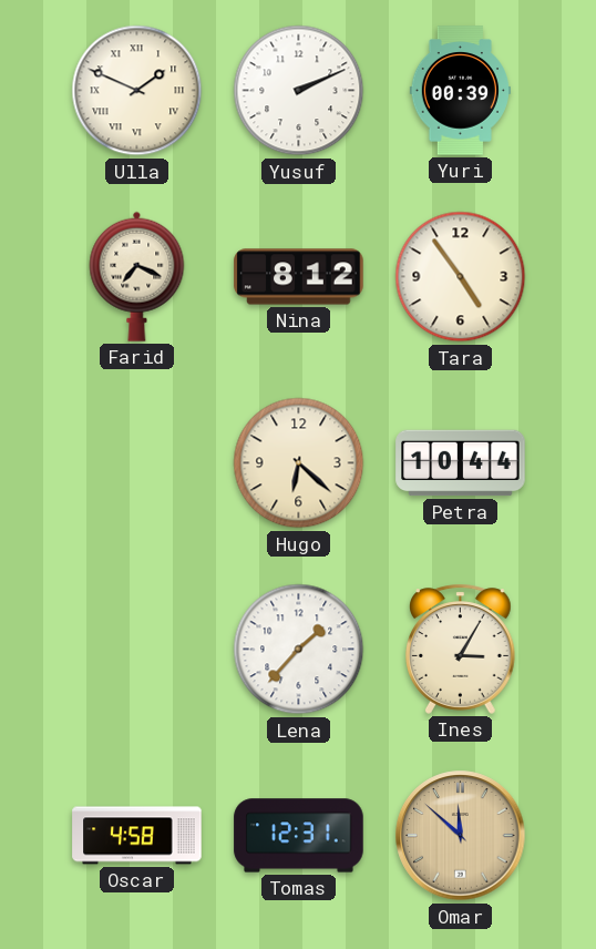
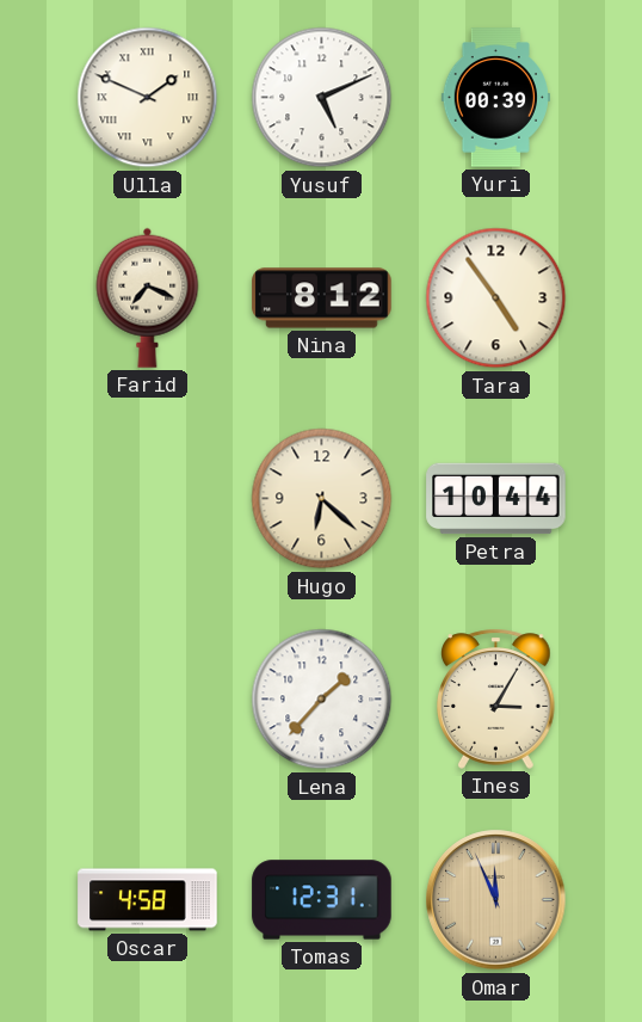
Yusuf: 2:11 -> 5:11 (322, 98)
Omar: 11:52 -> 11:56 (496, 900)
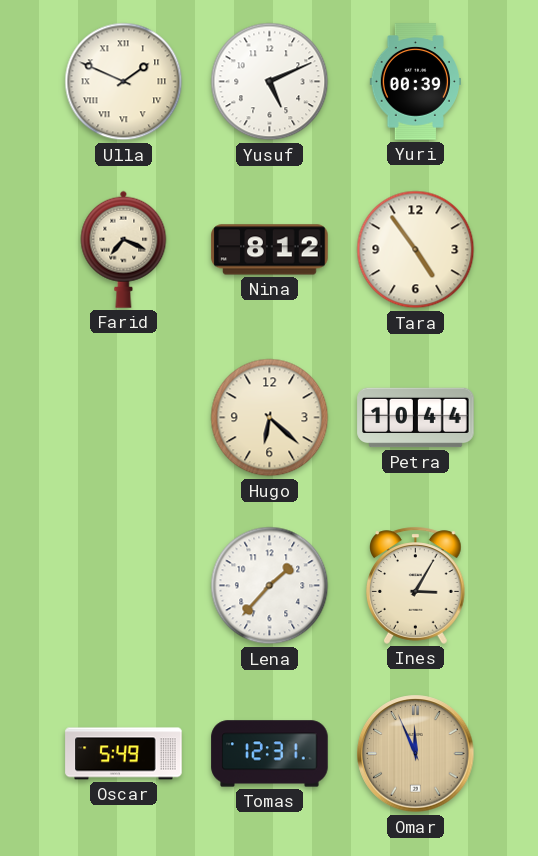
Oscar: 4:58 -> 5:49 (124, 754)
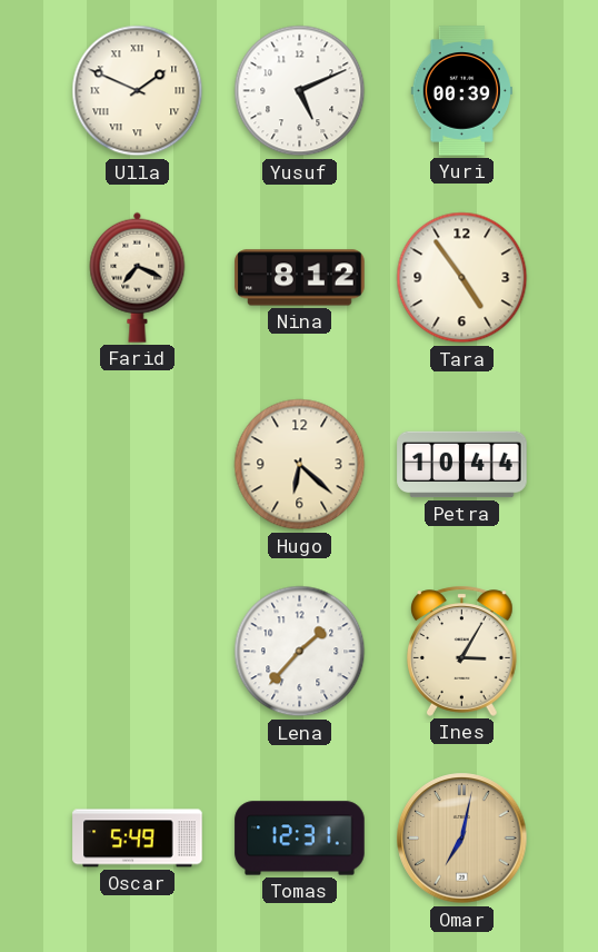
Omar: 11:56 -> 7:02 (462, 839)
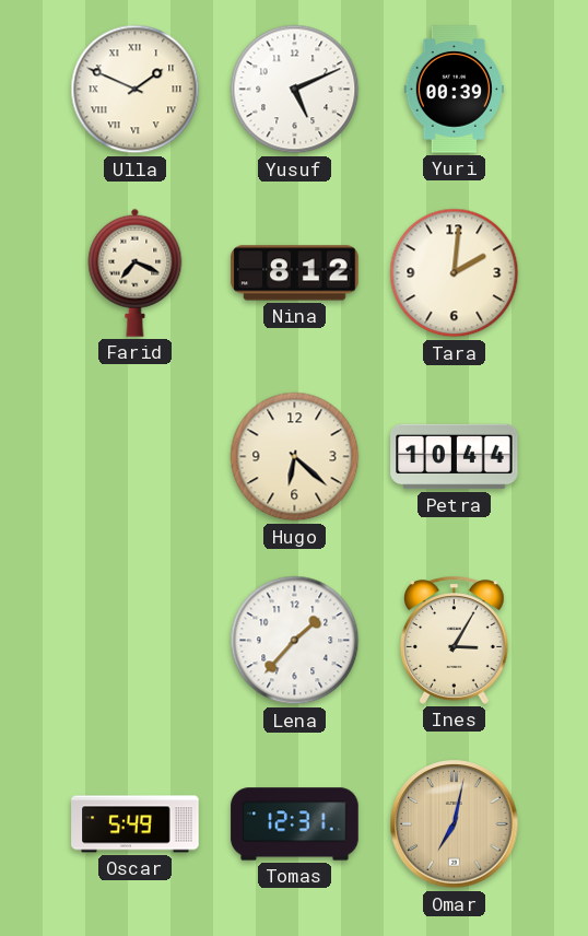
Tara: 4:54 -> 2:01 (455, 273)
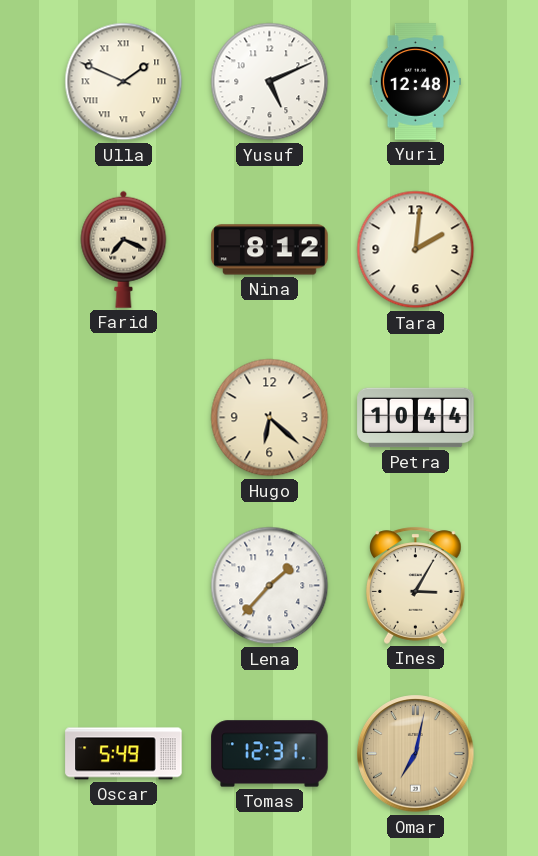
Yuri: 00:39 -> 12:48 (415, 82)
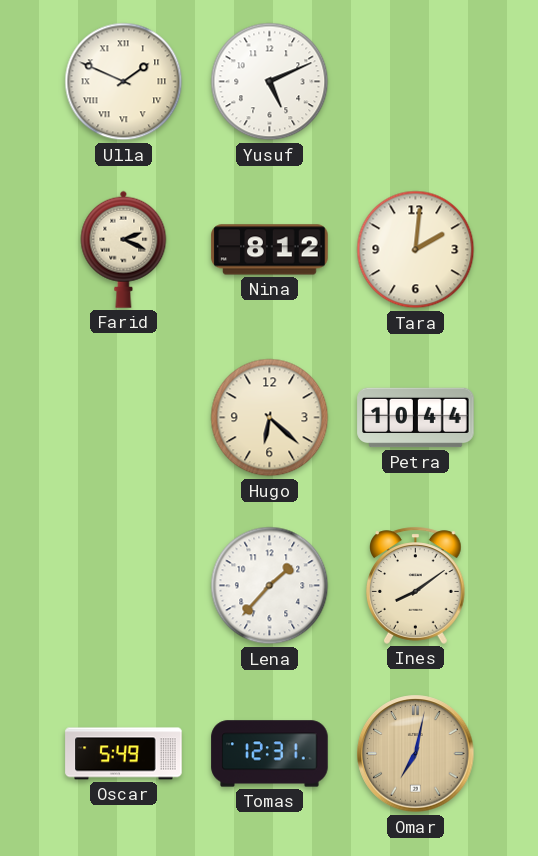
Yuri: 12:48 -> none (415, 82)
Farid: 7:19 -> 2:19 (124, 249)
Ines: 3:05 -> 8:09 (416, 585)
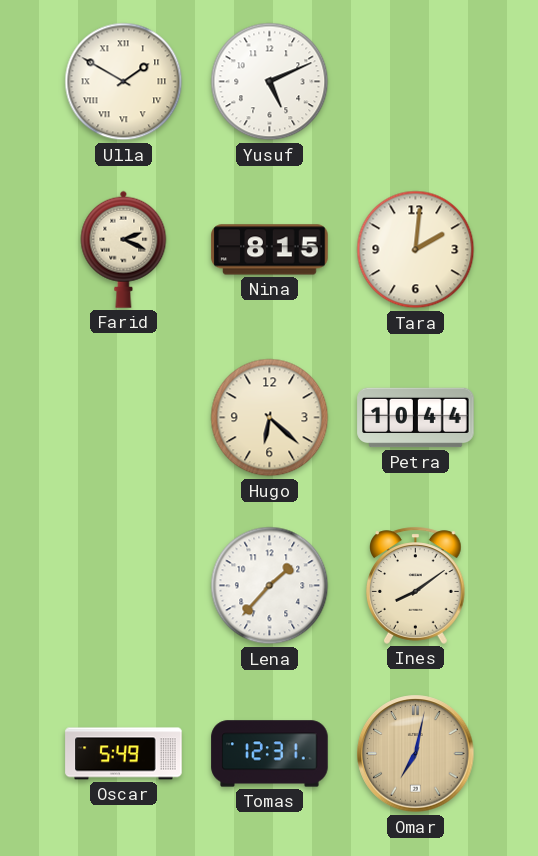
Ulla: 1:49 -> 1:50 (124, 82)
Nina: 8:12 -> 8:15 (270, 250)
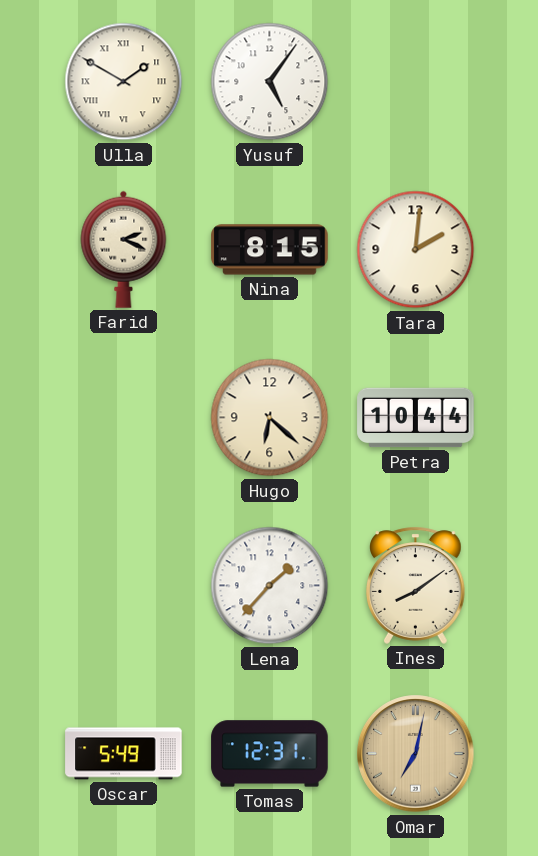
Yusuf: 5:11 -> 5:06 (270, 82)
